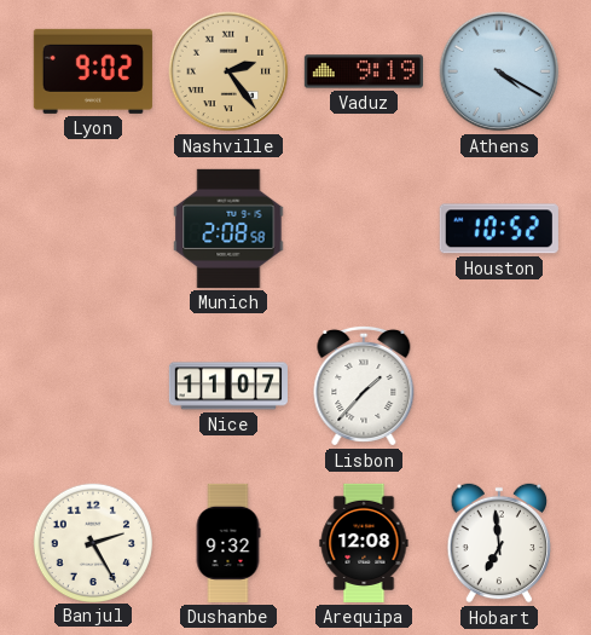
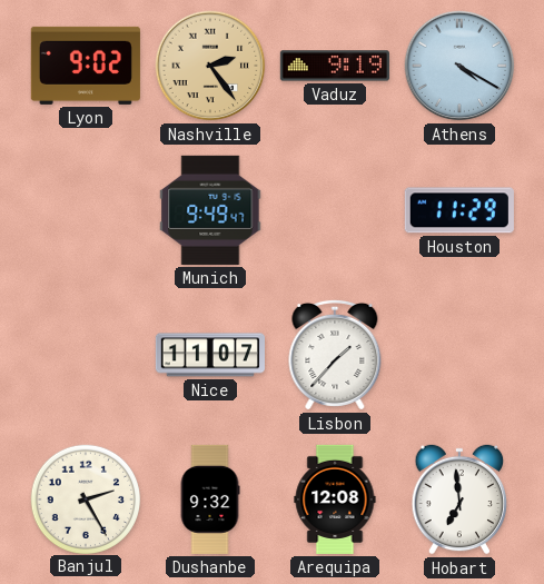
Munich: 2:08 -> 9:49 (210, 210)
Houston: 10:52 -> 11:29 (459, 210)
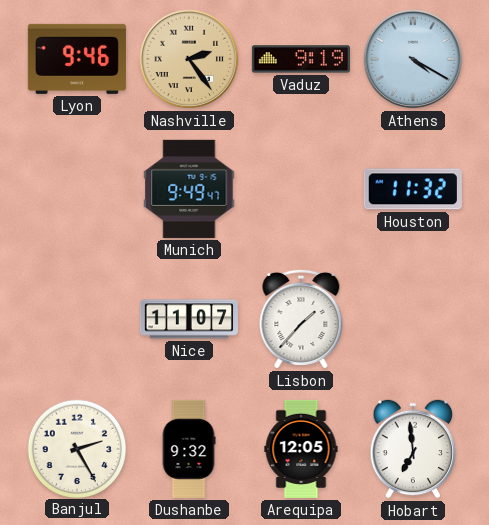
Lyon: 9:02 -> 9:46 (77, 59)
Houston: 11:29 -> 11:32 (413, 189)
Arequipa: 12:08 -> 12:05 (301, 449)
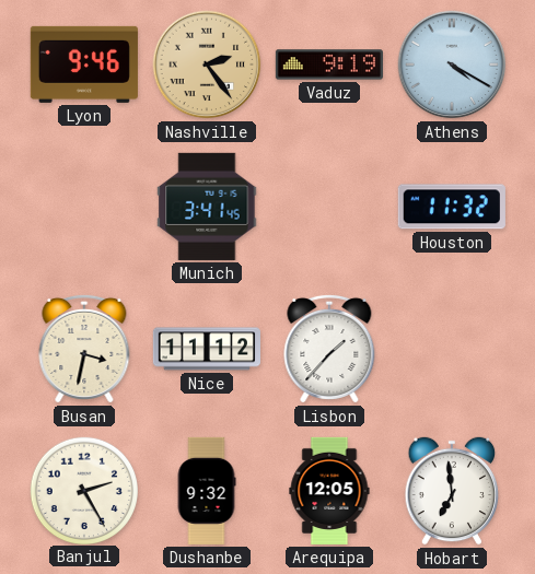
Munich: 9:49 -> 3:41 (207, 207)
Busan: none -> 3:32 (84, 349)
Nice: 11:07 -> 11:12 (207, 349)
